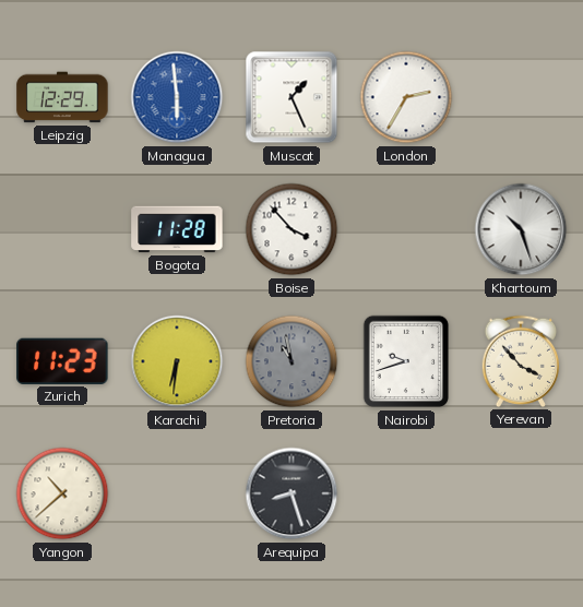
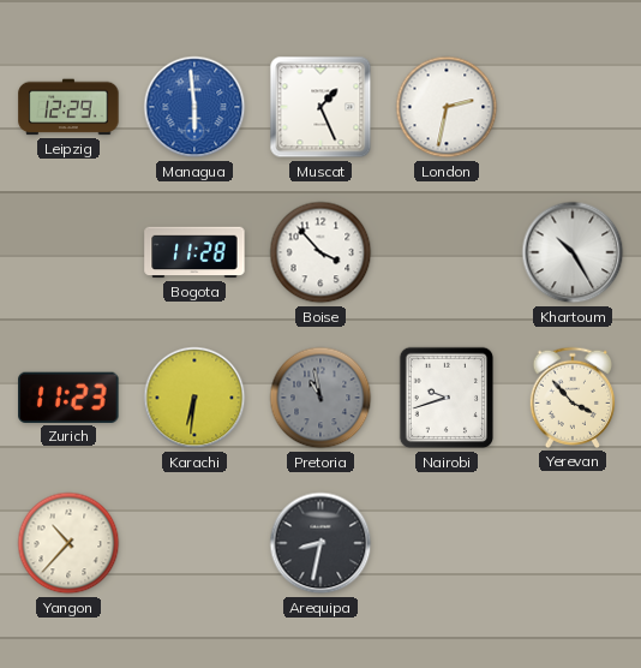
London: 2:35 -> 2:32 (447, 107)
Khartoum: 10:27 -> 10:25 (573, 252)
Yangon: 10:38 -> 10:37 (68, 543)
Arequipa: 8:27 -> 8:32 (320, 543)
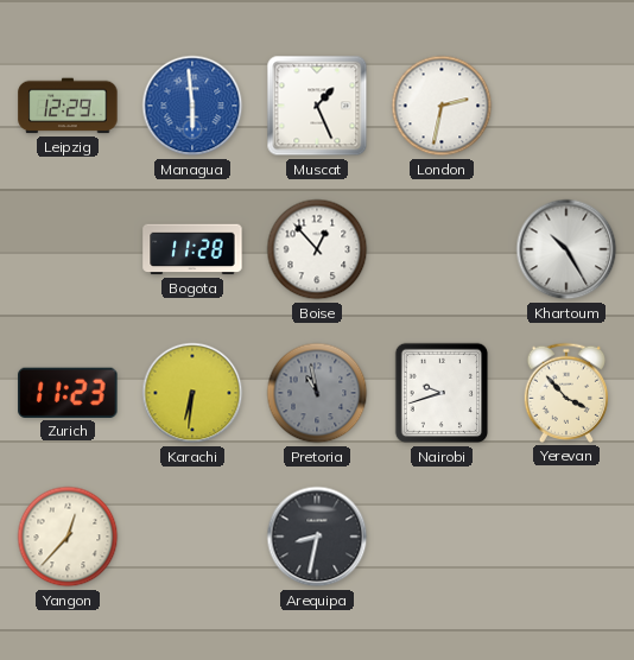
Boise: 3:53 -> 12:53 (317, 249)
Yangon: 10:37 -> 12:37 (68, 537)
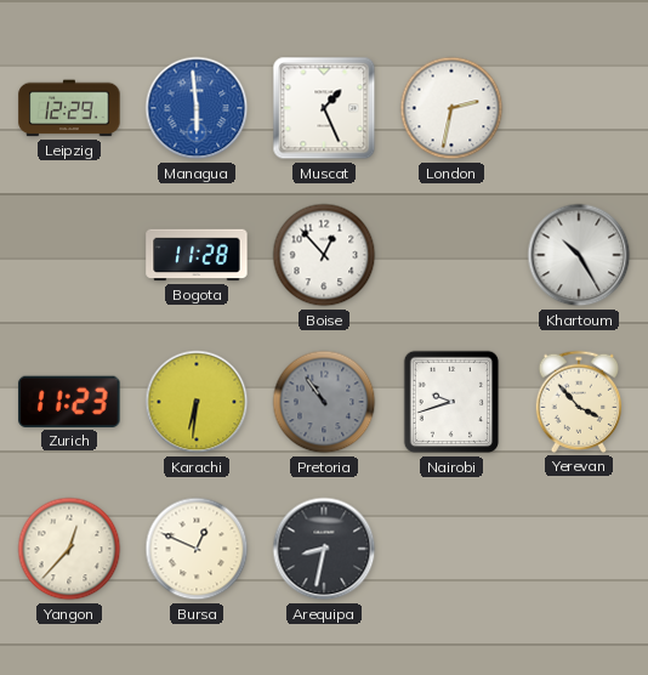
Pretoria: 10:58 -> 10:54 (324, 402)
Bursa: none -> 12:49 (197, 549)
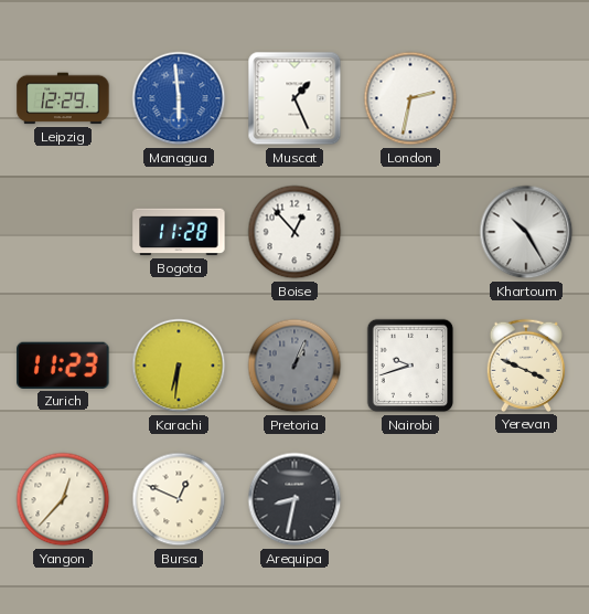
Pretoria: 10:54 -> 1:04 (294, 366)
Yerevan: 3:53 -> 3:49 (526, 366)
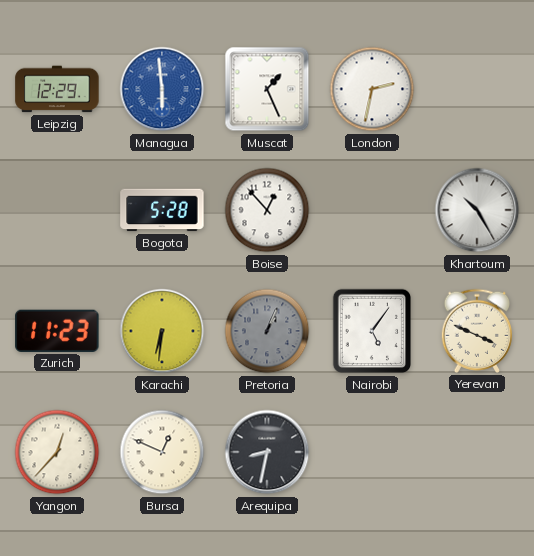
Bogota: 11:28 -> 5:28 (162, 210)
Nairobi: 9:42 -> 5:06 (372, 331)
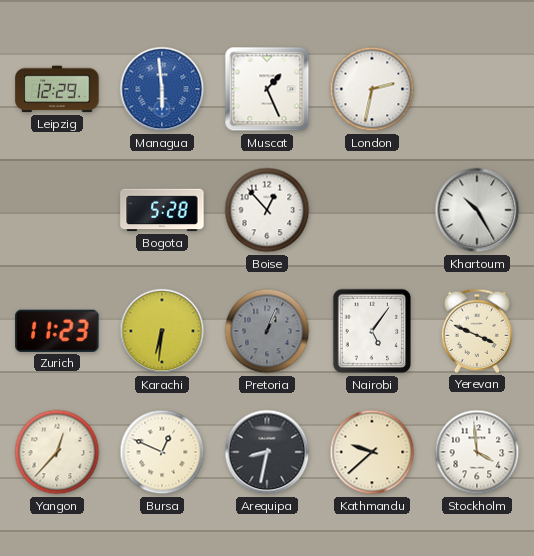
Kathmandu: none -> 9:38 (372, 452)
Stockholm: none -> 3:59 (477, 452)
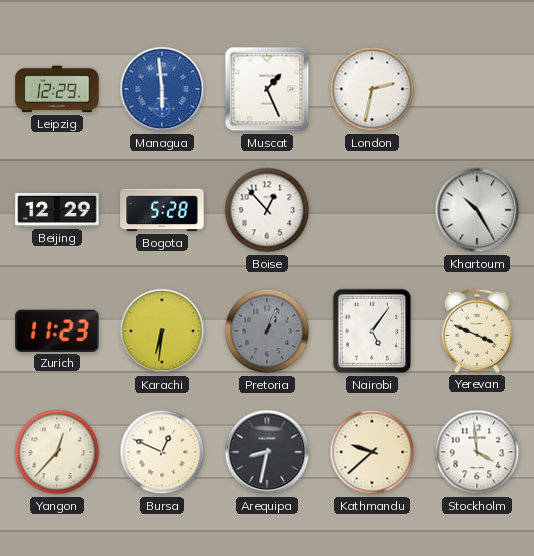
Beijing: none -> 12:29 (57, 210)
